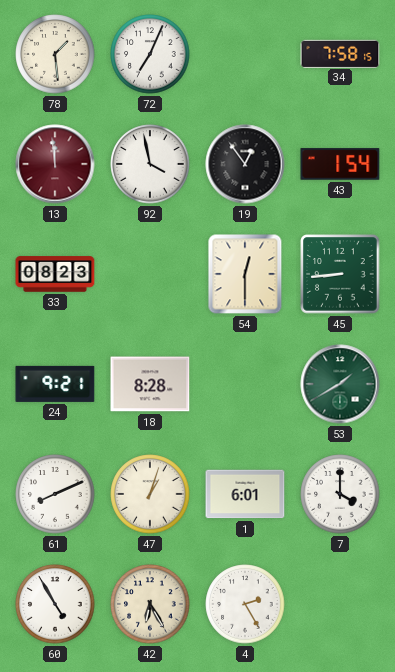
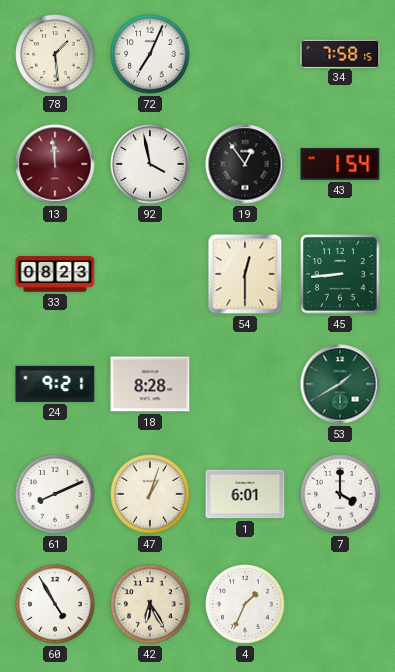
4: 2:25 -> 1:34 (245, 604)
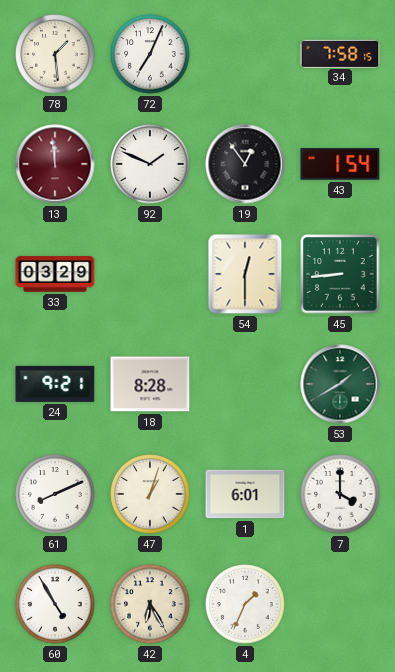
92: 3:58 -> 1:49 (150, 164)
33: 08:23 -> 03:29 (55, 274)
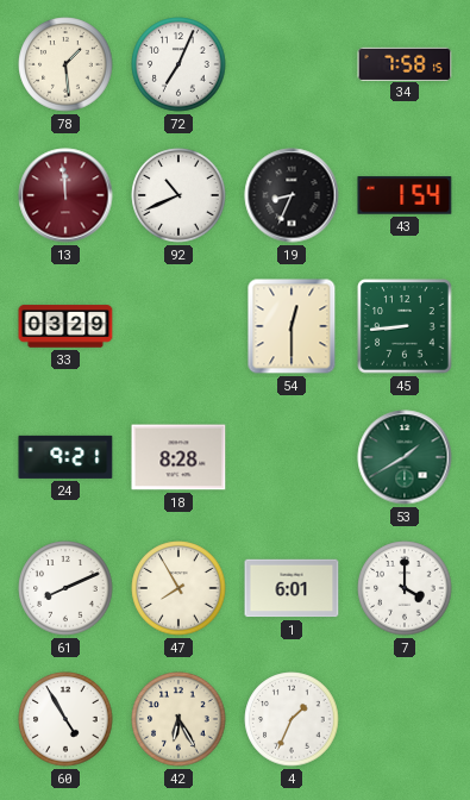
92: 1:49 -> 10:41 (178, 195)
19: 12:54 -> 8:34 (292, 195)
47: 1:03 -> 7:55 (178, 588)
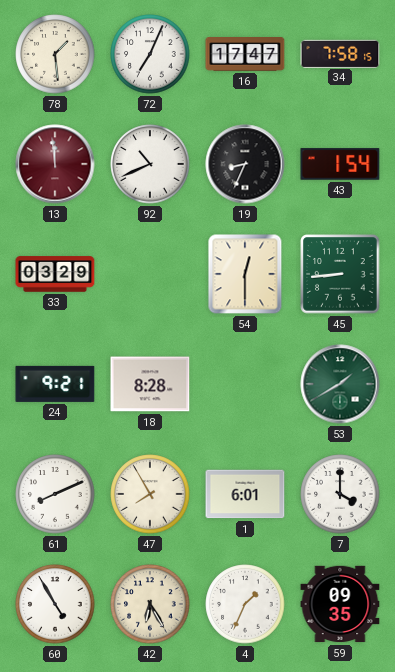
16: none -> 17:47 (245, 54)
59: none -> 09:35 (340, 604)
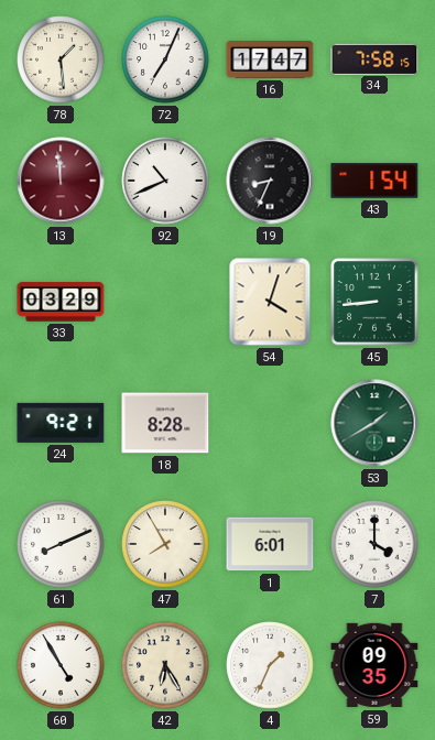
54: 12:30 -> 4:03 (270, 302)
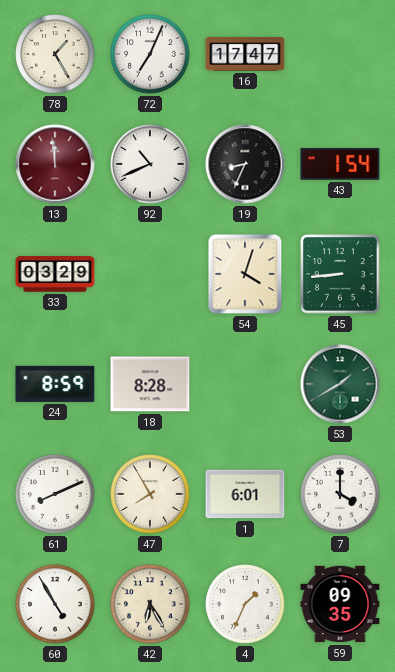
78: 1:29 -> 1:25 (55, 54)
34: 7:58 -> none (374, 58)
24: 9:21 -> 8:59 (55, 384)
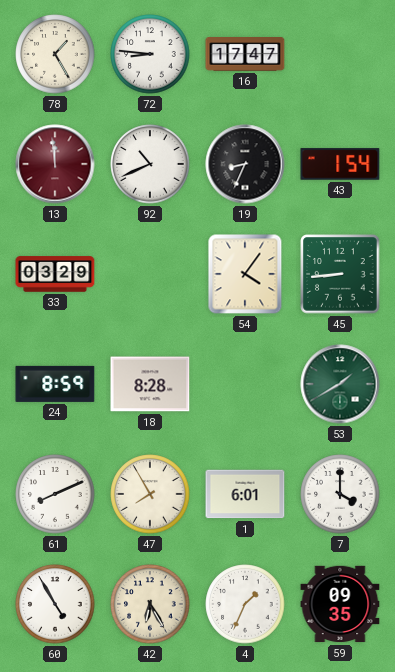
72: 7:04 -> 8:46 (150, 54)
54: 4:03 -> 4:06 (245, 274)
